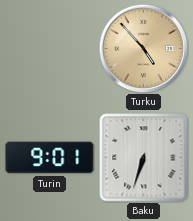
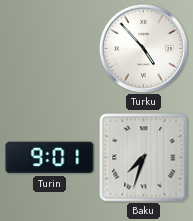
Turku dial: champagne -> white (143, 48)
Baku: 6:33 -> 7:33 (144, 158)
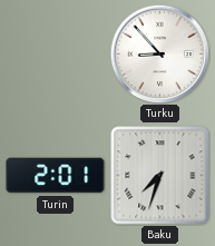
Turku: 4:53 -> 8:53 (159, 53)
Turin: 9:01 -> 2:01 (56, 176)
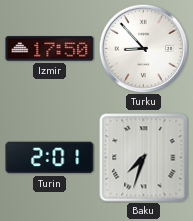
Izmir: none -> 17:50 (50, 49)
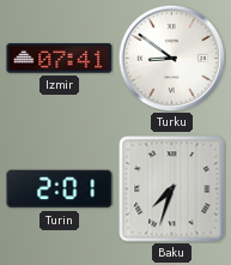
Izmir: 17:50 -> 07:41 (60, 59)
Turku: 8:53 -> 8:51 (171, 58)
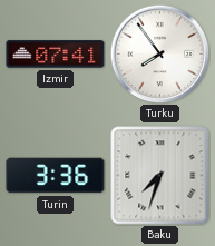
Turku: 8:51 -> 7:54 (159, 53)
Turin: 2:01 -> 3:36 (56, 176)
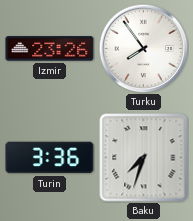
Izmir: 07:41 -> 23:26 (50, 49)
